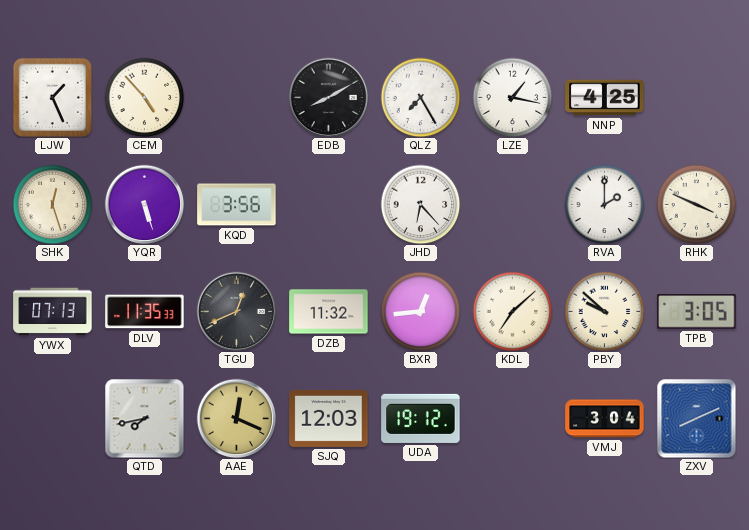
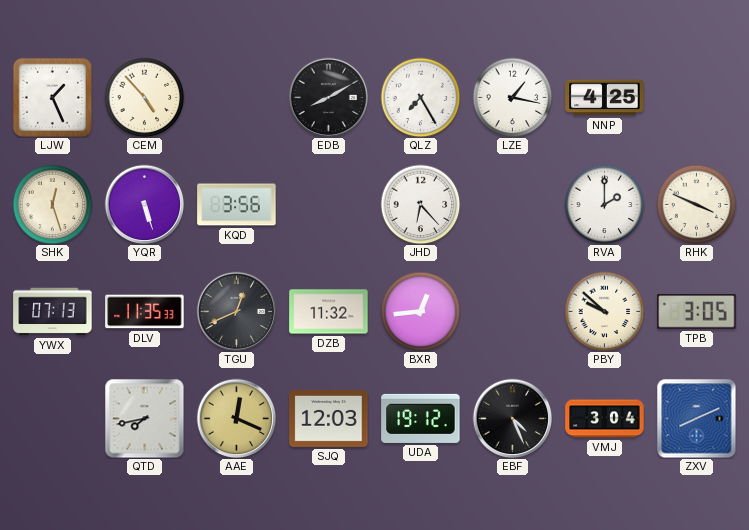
KDL: 7:08 -> none (512, 311)
EBF: none -> 4:26 (512, 418)
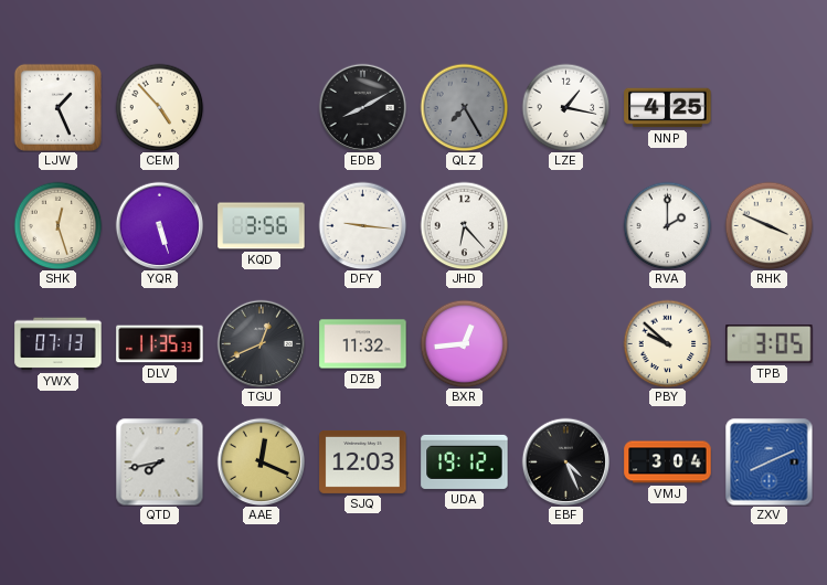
QLZ dial: white -> grey (464, 107)
DFY: none -> 9:16 (362, 225)
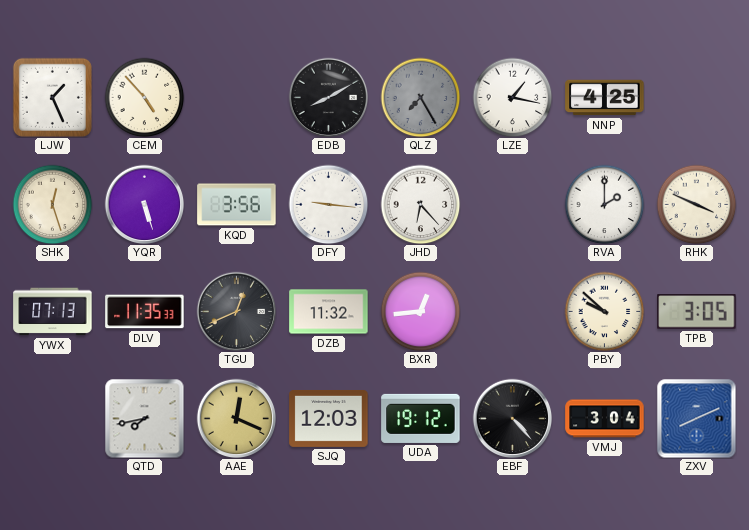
EBF: 4:26 -> 4:23 (512, 418)
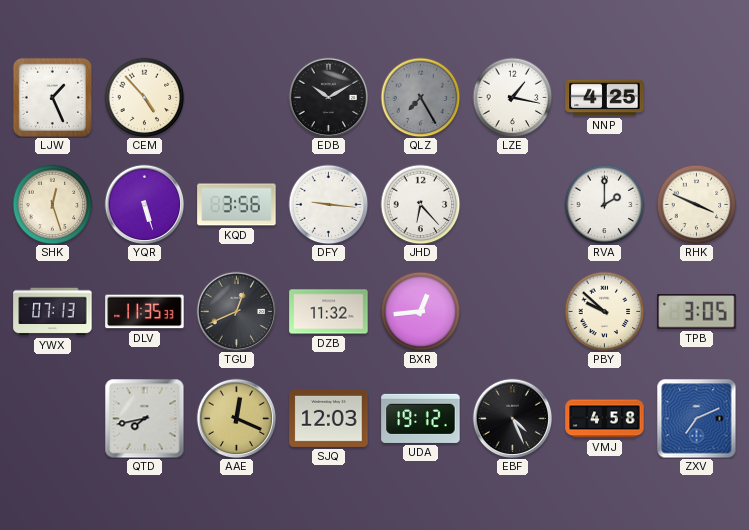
EDB: 8:10 -> 10:10 (328, 97)
EBF: 4:23 -> 4:26 (512, 418)
VMJ: 3:04 -> 4:58 (605, 419)
ZXV: 8:11 -> 7:11 (696, 418)
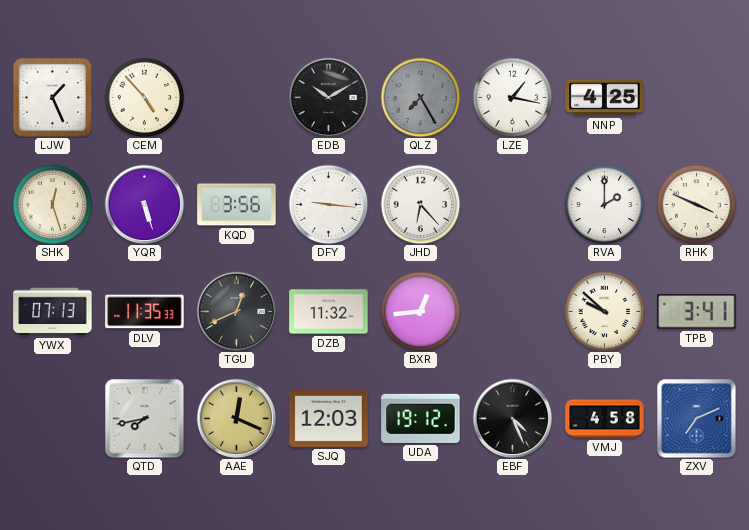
TPB: 3:05 -> 3:41 (697, 312)
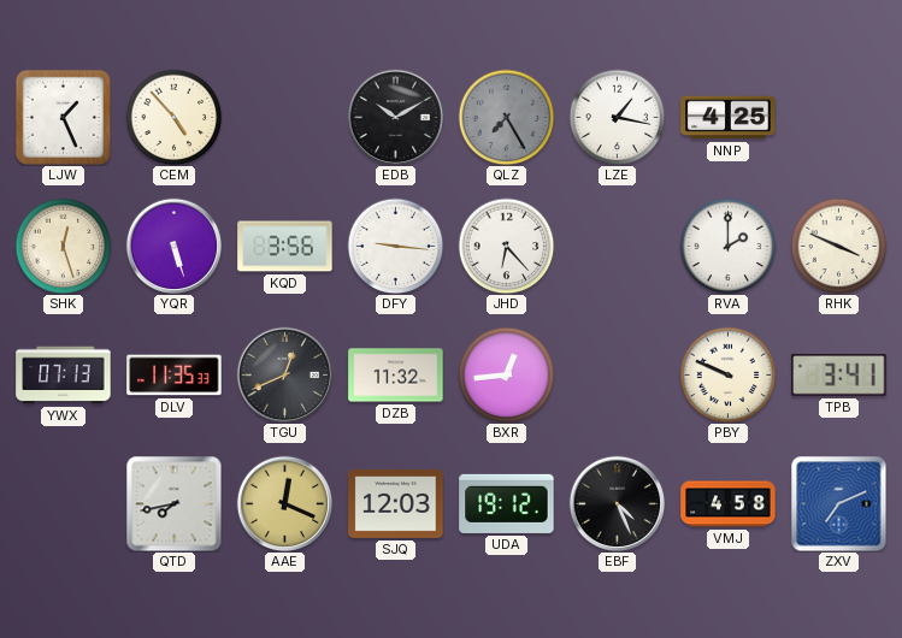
PBY: 9:52 -> 9:49 (727, 374)
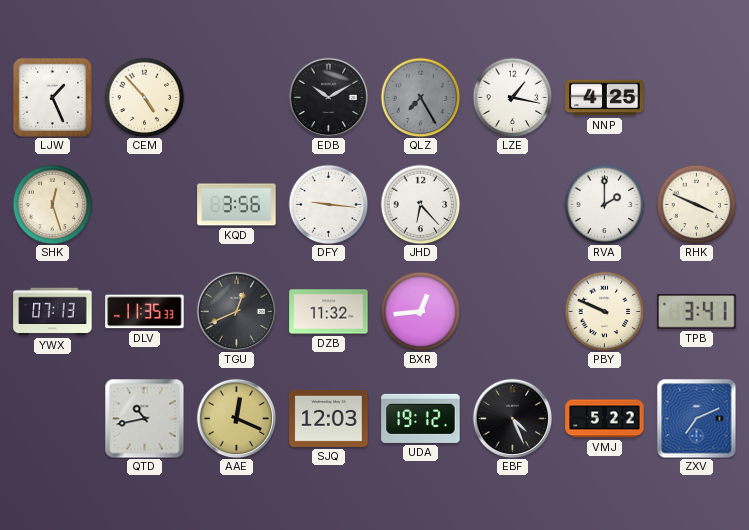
YQR: 5:27 -> none (173, 246)
QTD: 7:43 -> 10:43 (144, 418)
VMJ: 4:58 -> 5:22 (605, 419)
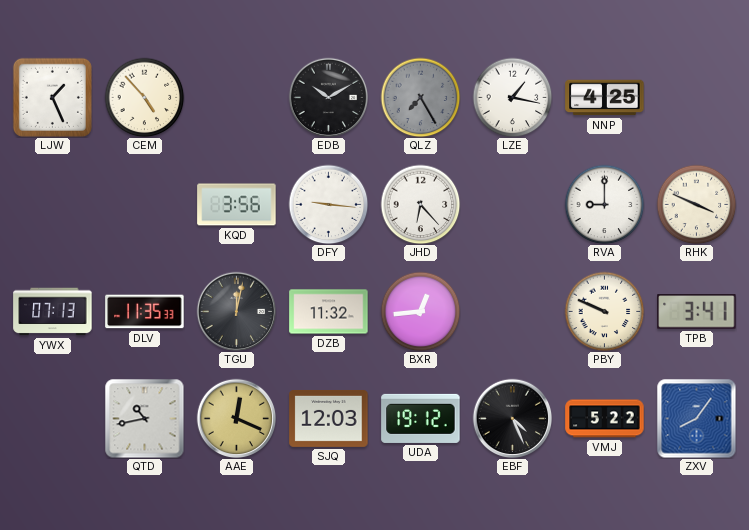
SHK: 12:27 -> none (52, 204)
RVA: 2:00 -> 9:00 (604, 204)
TGU: 12:41 -> 12:02 (236, 311)
ZXV: 7:11 -> 8:06 (696, 418)
